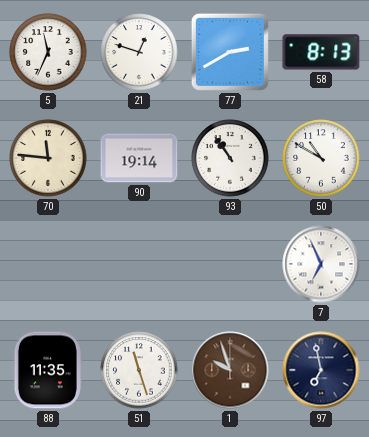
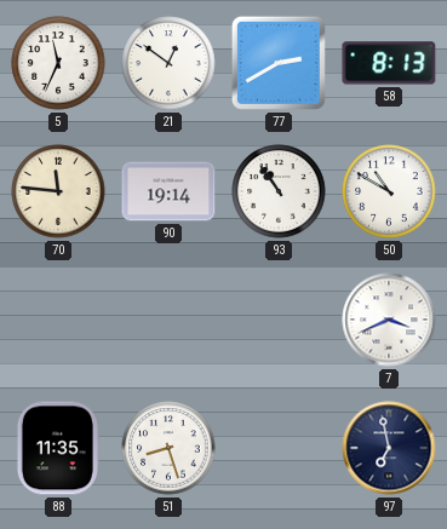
21: 12:48 -> 12:51 (168, 63)
7: 6:56 -> 3:41 (389, 320)
51: 11:27 -> 8:27 (168, 448)
1: 9:57 -> none (230, 370)
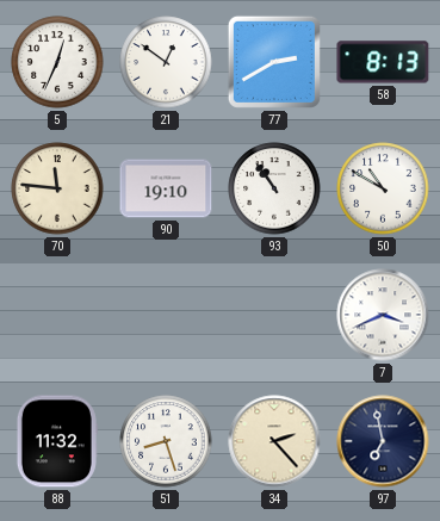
5: 11:34 -> 12:34 (57, 62)
90: 19:14 -> 19:10 (166, 188)
88: 11:35 -> 11:32 (56, 441)
34: none -> 2:23 (274, 441)
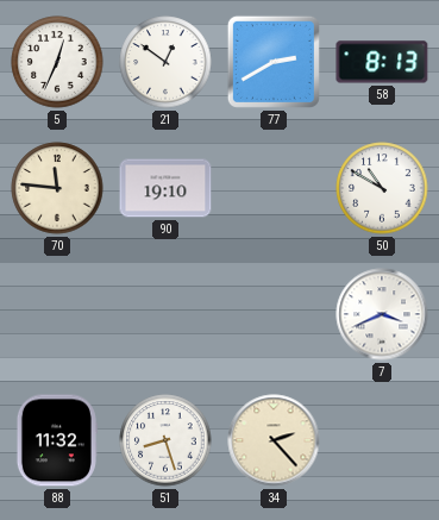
93: 10:54 -> none (274, 188)
97: 6:58 -> none (383, 441)
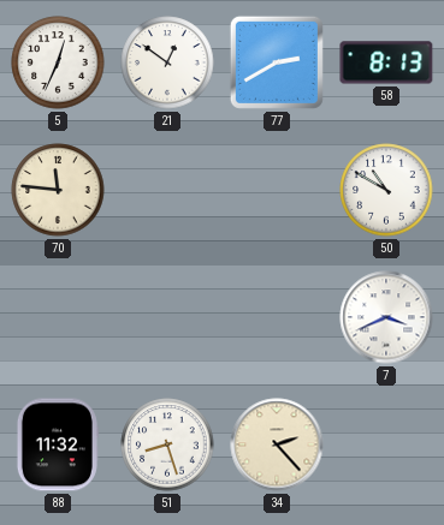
90: 19:10 -> none (165, 188)
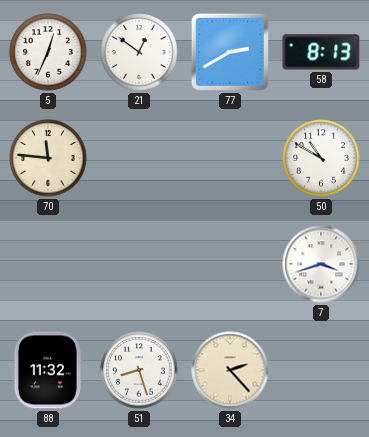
7: 3:41 -> 3:42 (321, 264)
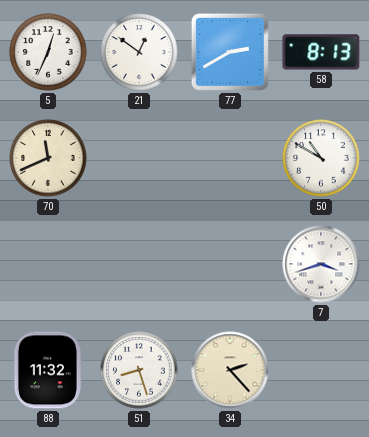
70: 11:46 -> 11:41 (48, 158)
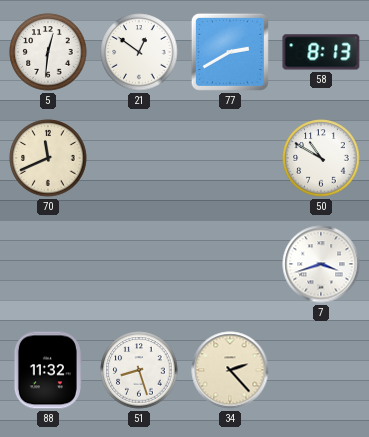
5: 12:34 -> 12:31 (48, 52)
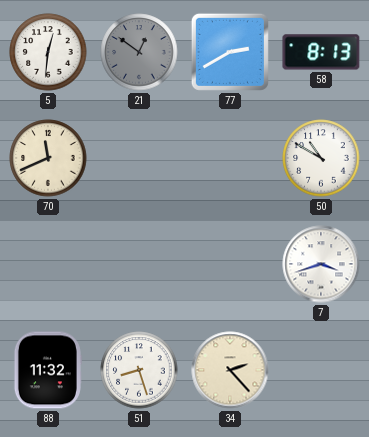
21 dial: white -> grey (139, 52)
